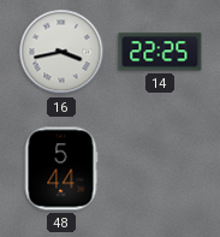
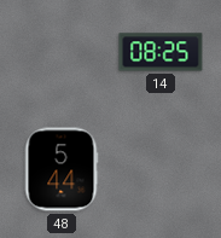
16: 3:43 -> none (61, 52)
14: 22:25 -> 08:25 (161, 52)
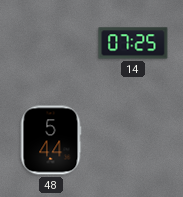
14: 08:25 -> 07:25 (133, 43)
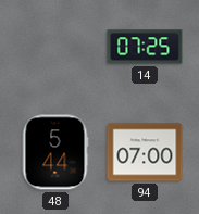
94: none -> 07:00 (145, 152)
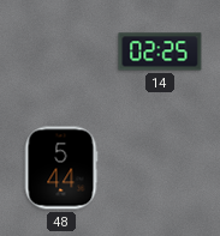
14: 07:25 -> 02:25 (160, 52)
94: 07:00 -> none (145, 152)
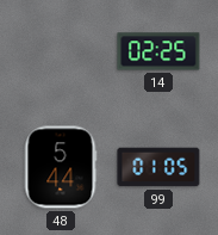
99: none -> 01:05 (158, 167)
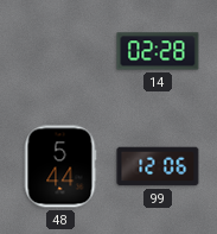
14: 02:25 -> 02:28 (158, 51)
99: 01:05 -> 12:06 (158, 166)
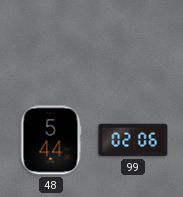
14: 02:28 -> none (158, 51)
99: 12:06 -> 02:06 (133, 140)
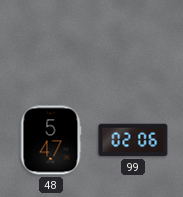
48: 5:44 -> 5:47 (51, 140)
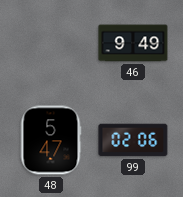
46: none -> 9:49 (133, 43)
